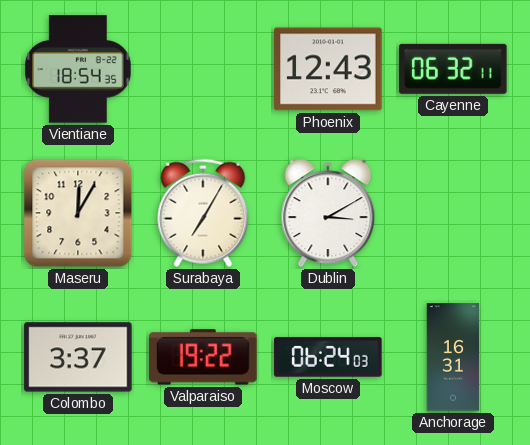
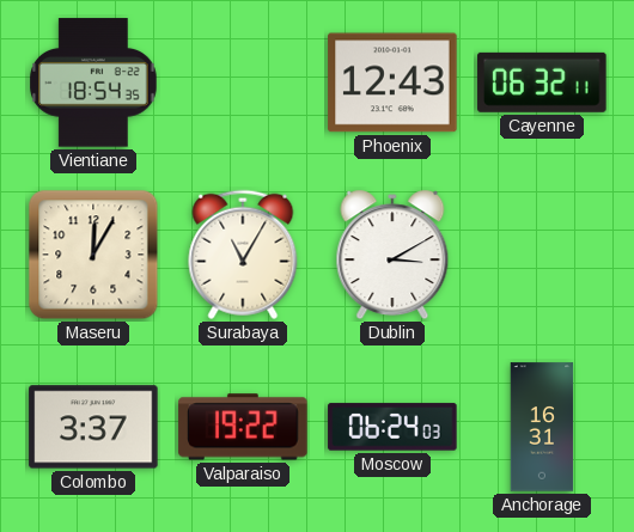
Surabaya: 7:05 -> 11:05 (243, 255)
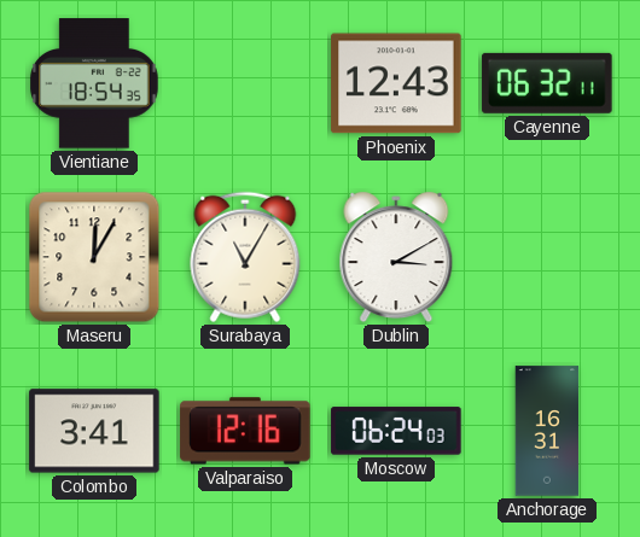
Colombo: 3:37 -> 3:41 (94, 431)
Valparaiso: 19:22 -> 12:16 (245, 431)
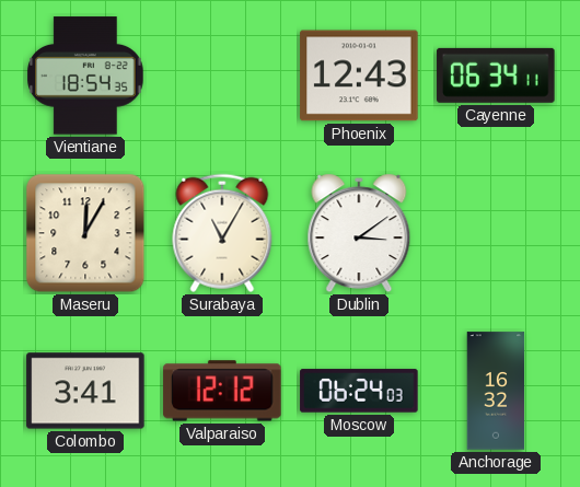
Cayenne: 06:32 -> 06:34 (496, 76)
Dublin: 3:10 -> 3:09 (359, 233)
Valparaiso: 12:16 -> 12:12 (222, 391)
Anchorage: 16:31 -> 16:32 (496, 391)
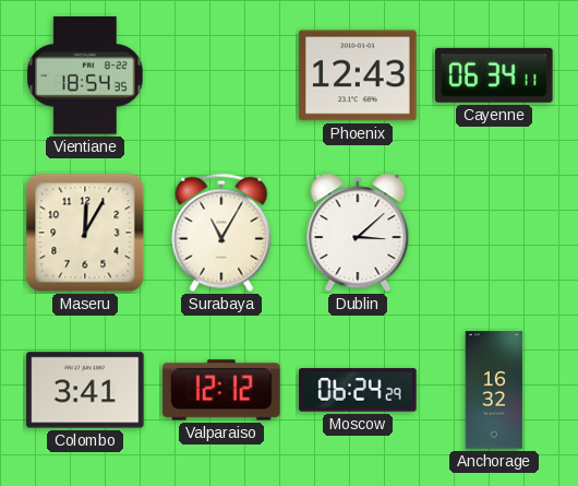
Dublin: 3:09 -> 3:08 (358, 233)
Moscow: 06:24:03 -> 06:24:29 (358, 390)
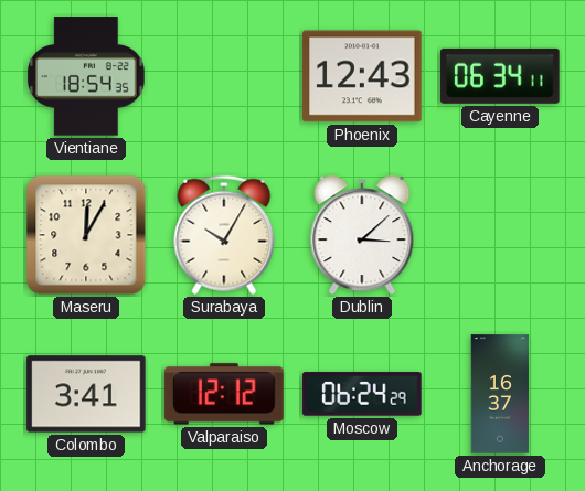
Surabaya: 11:05 -> 10:05 (224, 235)
Anchorage: 16:32 -> 16:37 (500, 394)
